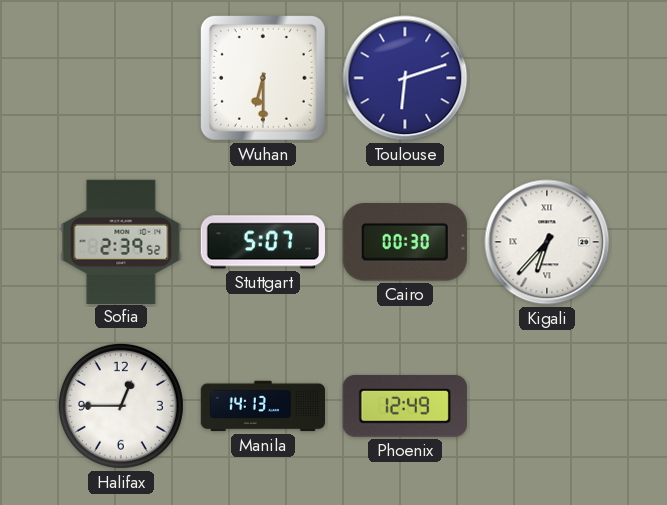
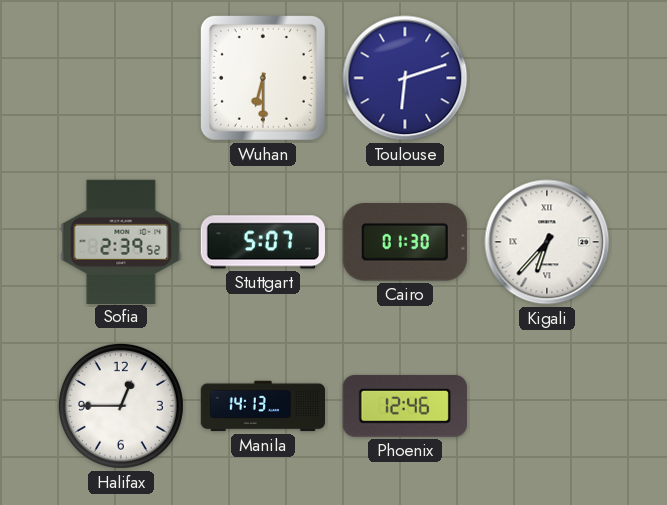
Cairo: 00:30 -> 01:30 (405, 242)
Phoenix: 12:49 -> 12:46 (405, 406)
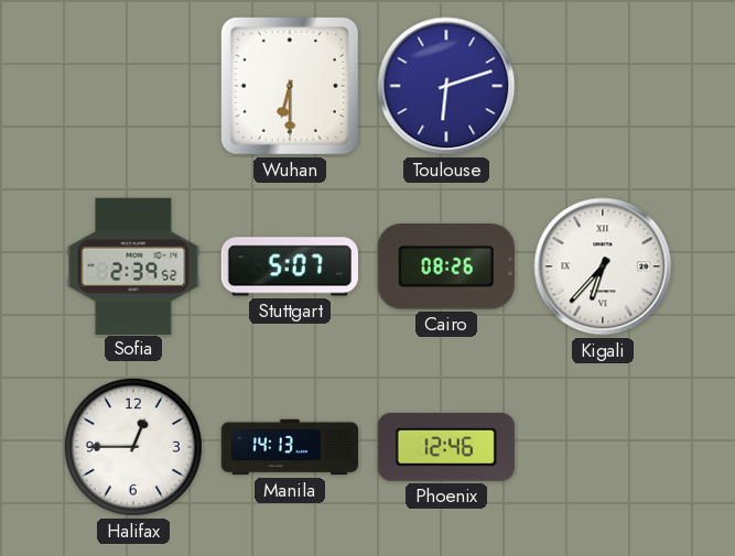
Cairo: 01:30 -> 08:26 (446, 266)
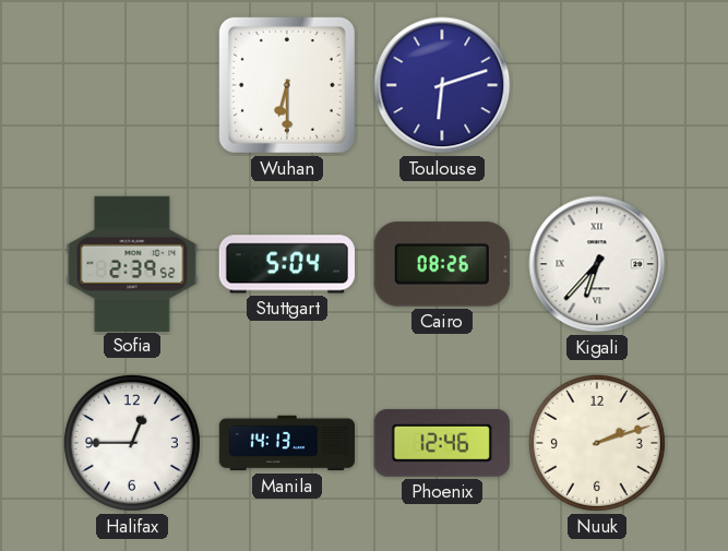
Stuttgart: 5:07 -> 5:04 (287, 264)
Nuuk: none -> 2:12 (597, 443)
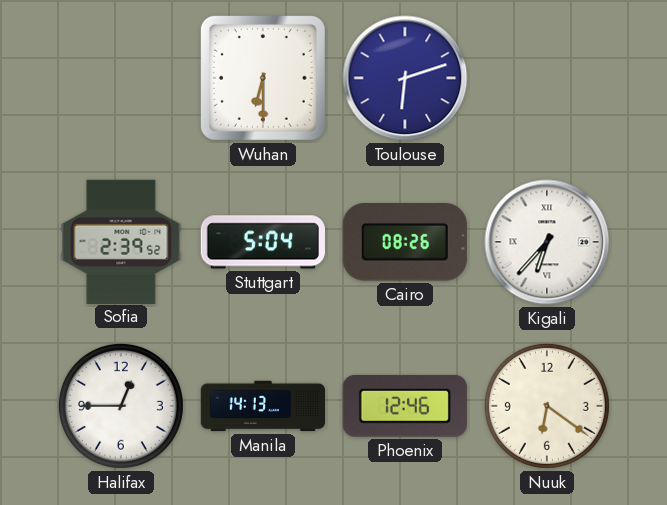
Nuuk: 2:12 -> 6:21 (547, 406)
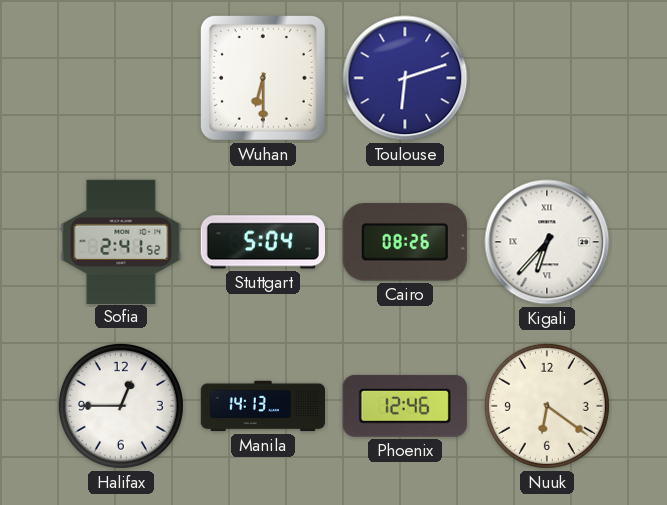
Sofia: 2:39 -> 2:41 (121, 241)
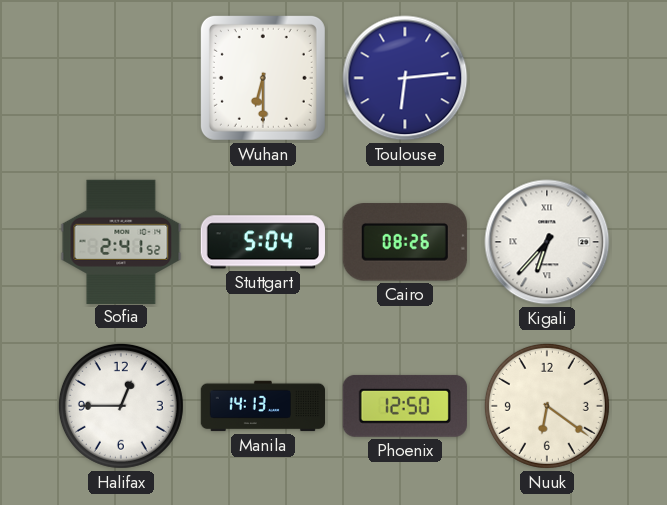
Toulouse: 6:12 -> 6:14 (405, 78)
Phoenix: 12:46 -> 12:50 (405, 406)
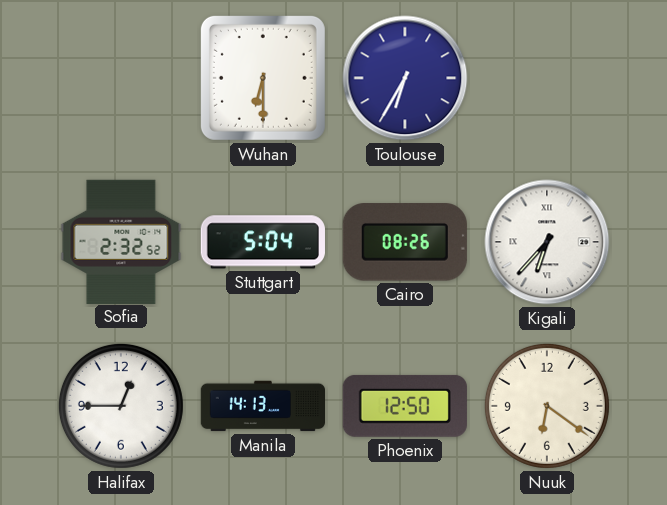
Toulouse: 6:14 -> 6:35 (405, 78)
Sofia: 2:41 -> 2:32 (121, 241)
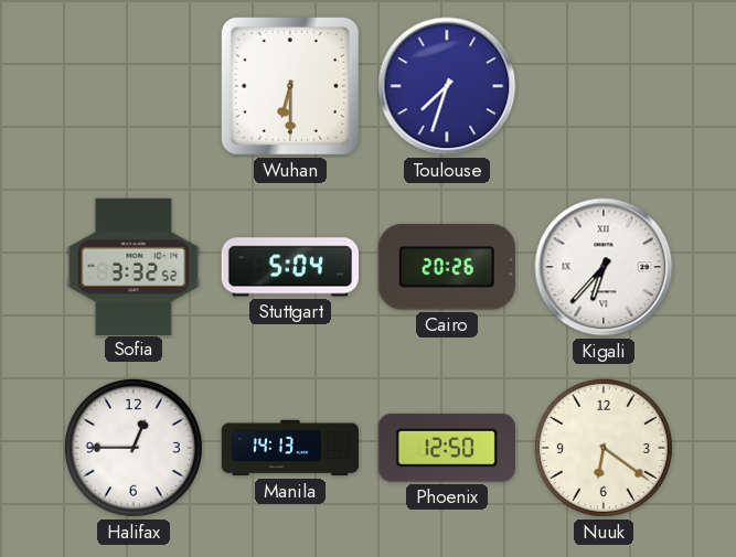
Toulouse: 6:35 -> 7:33 (447, 86)
Sofia: 2:32 -> 3:32 (134, 266)
Cairo: 08:26 -> 20:26 (447, 267)
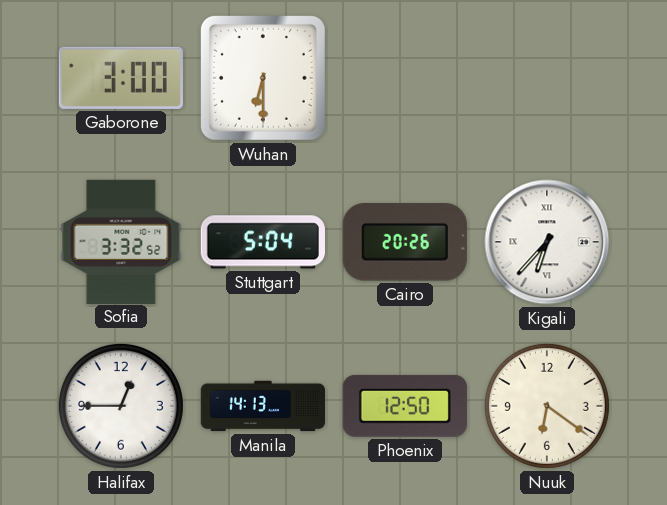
Gaborone: none -> 3:00 (121, 78)
Toulouse: 7:33 -> none (447, 86)
